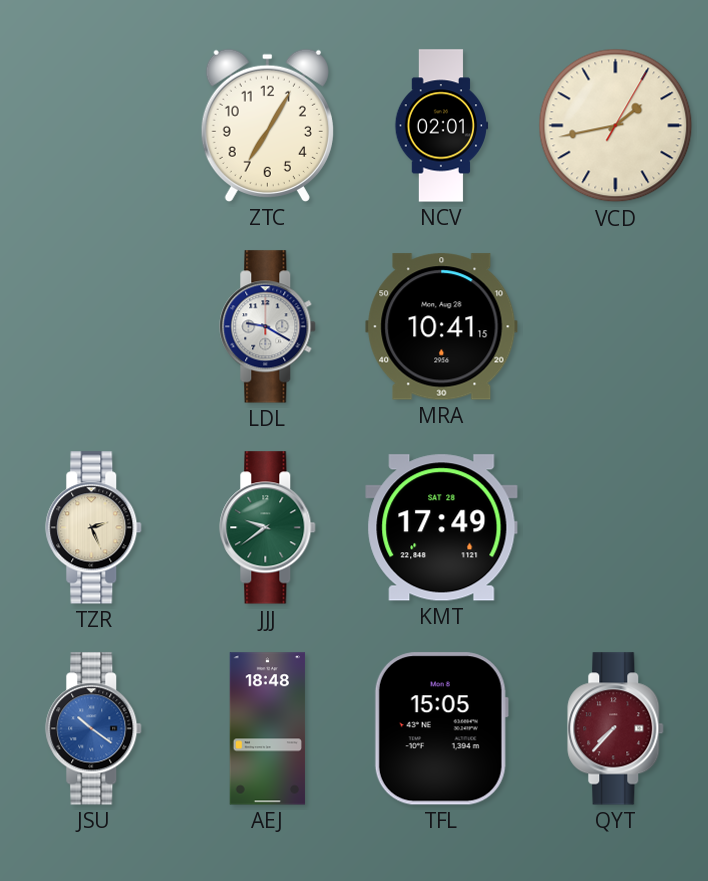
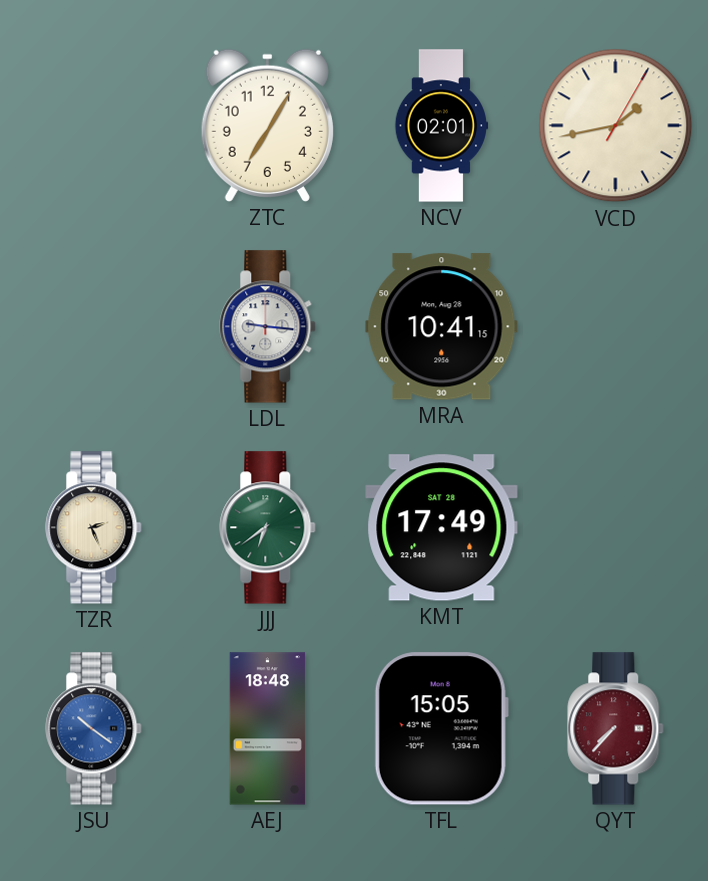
LDL: 9:20 -> 9:16 (268, 327)
JJJ: 9:39 -> 6:39 (268, 528)
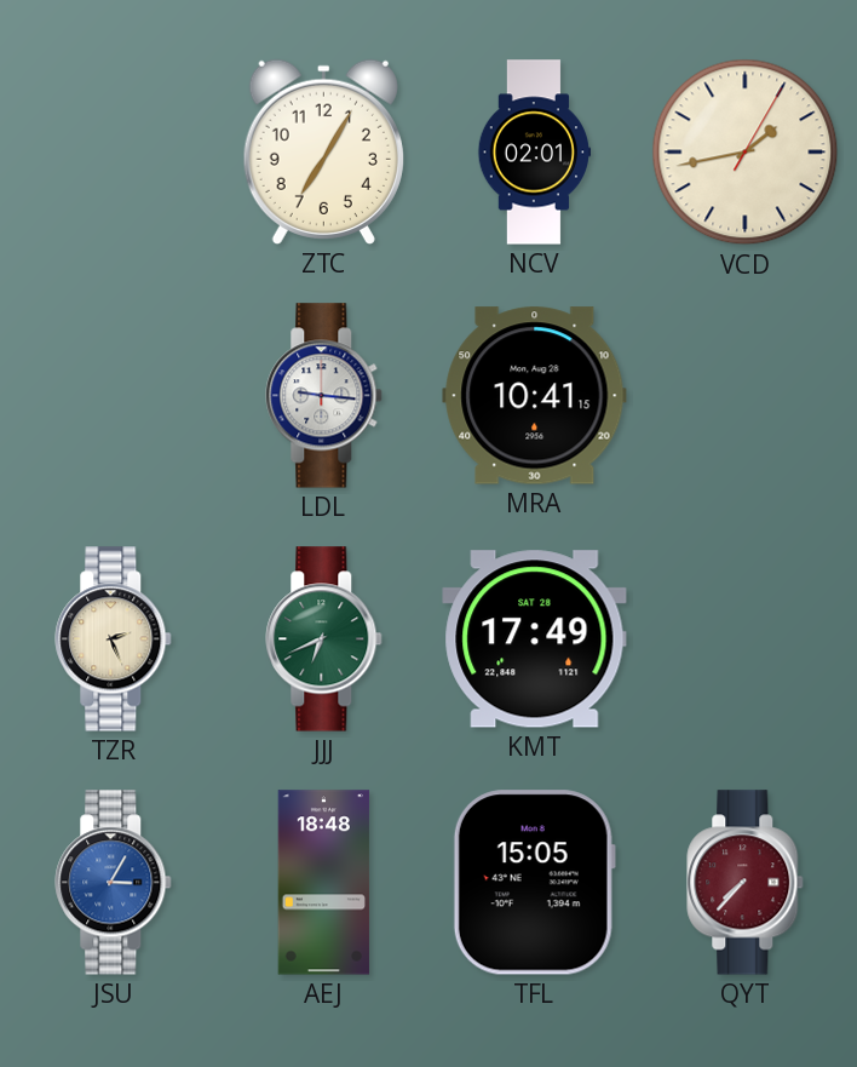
JJJ: 6:39 -> 6:41 (324, 639)
JSU: 10:21 -> 3:05 (114, 883)
